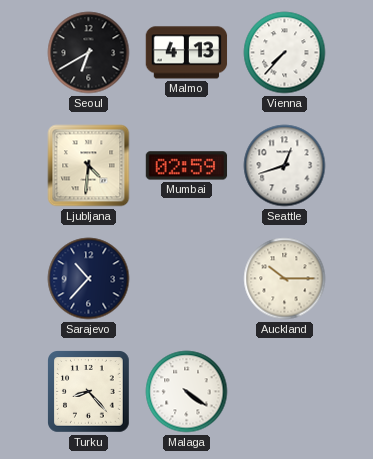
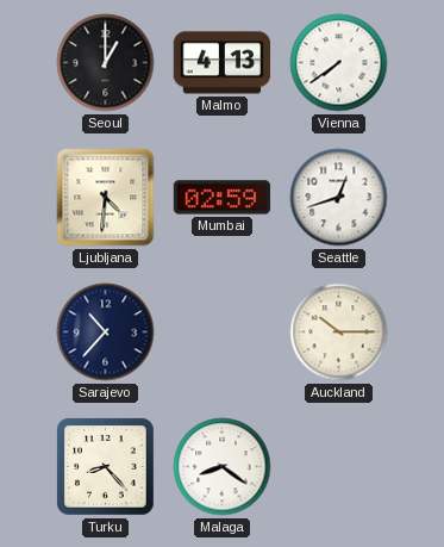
Seoul: 6:40 -> 1:00 (106, 63)
Vienna: 7:37 -> 7:39 (339, 63)
Malaga: 4:21 -> 8:21 (223, 467)
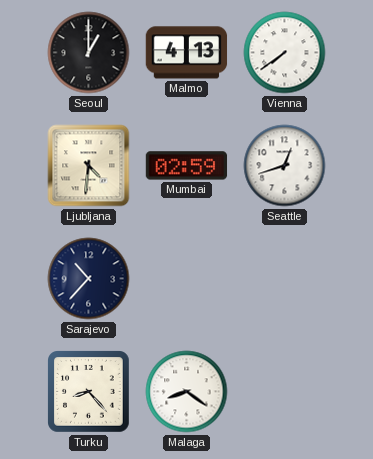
Auckland: 10:15 -> none (339, 332)
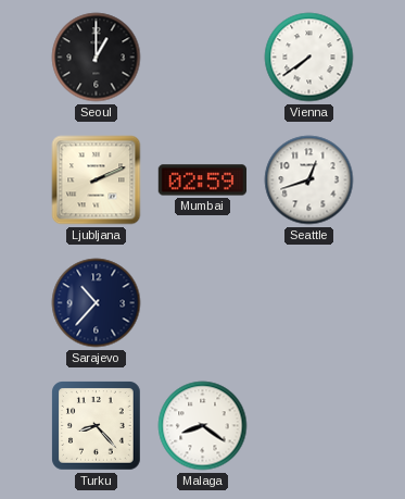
Malmo: 4:13 -> none (187, 53)
Ljubljana: 4:31 -> 2:11 (97, 180)
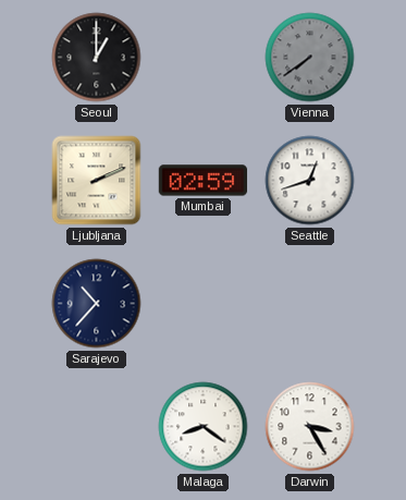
Vienna dial: white -> grey (310, 58)
Turku: 8:23 -> none (97, 426)
Darwin: none -> 3:25 (310, 427)
